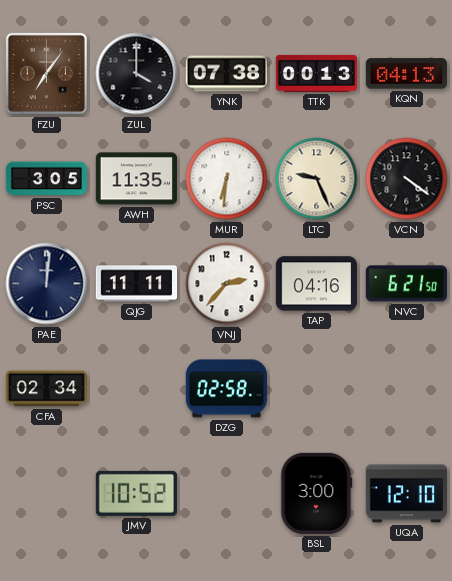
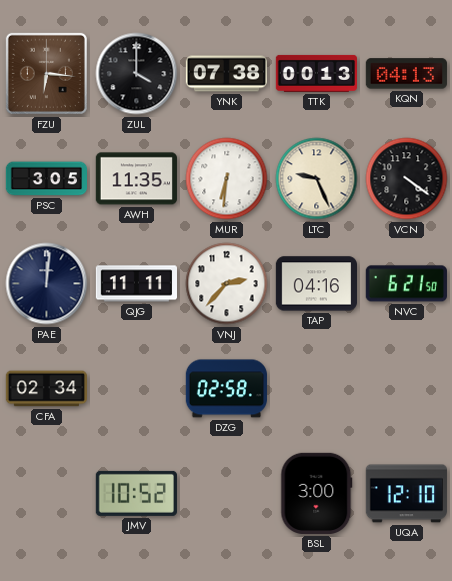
FZU: 7:06 -> 6:16 (46, 73)
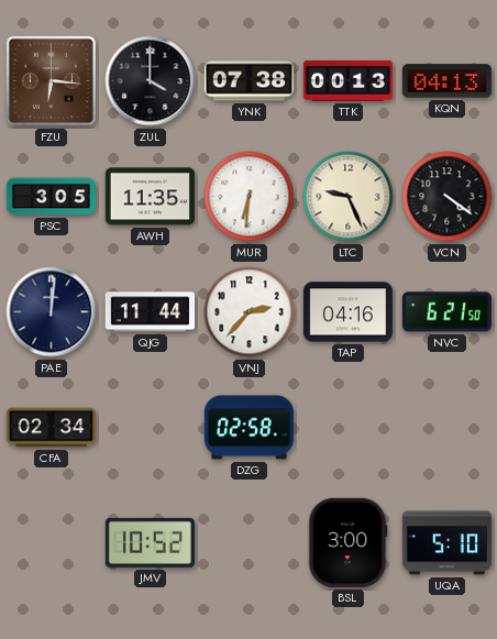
QJG: 11:11 -> 11:44 (150, 312)
UQA: 12:10 -> 5:10 (446, 543)
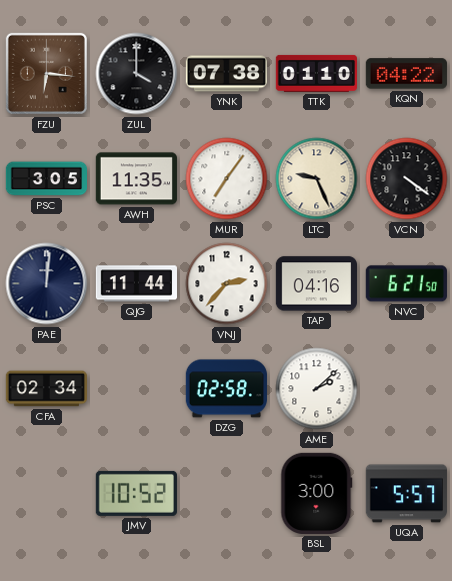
TTK: 00:13 -> 01:10 (316, 73)
KQN: 04:13 -> 04:22 (406, 74)
MUR: 6:31 -> 7:06 (227, 179)
AME: none -> 2:08 (317, 389)
UQA: 5:10 -> 5:57 (406, 494)
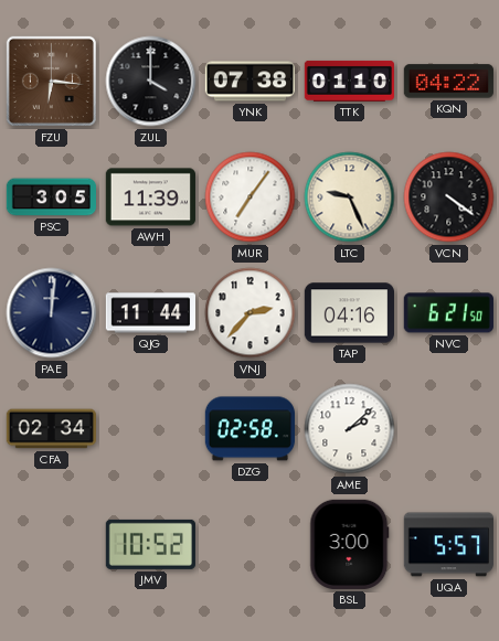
AWH: 11:35 -> 11:39 (150, 197)
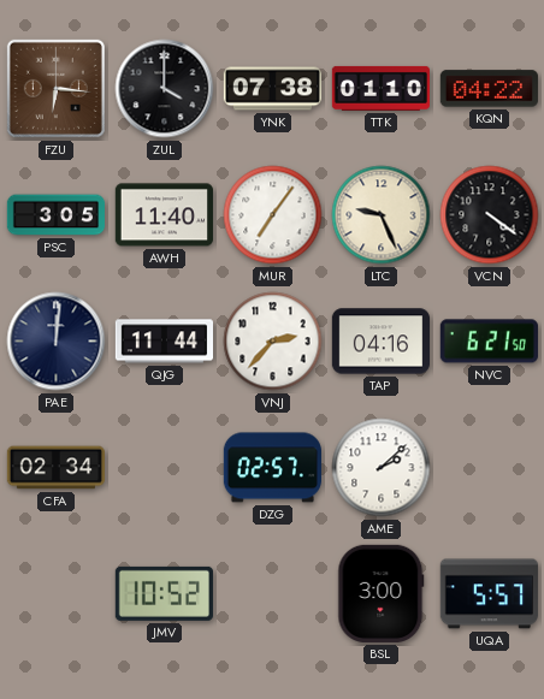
AWH: 11:39 -> 11:40 (164, 215)
DZG: 02:58 -> 02:57 (272, 468)
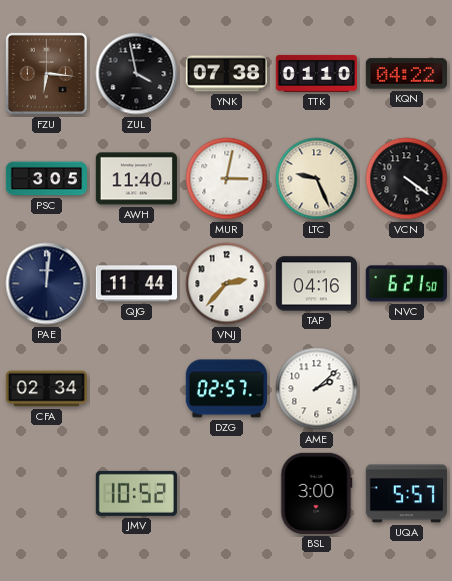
ZUL: 4:00 -> 3:58 (137, 74)
MUR: 7:06 -> 3:02 (227, 179)
